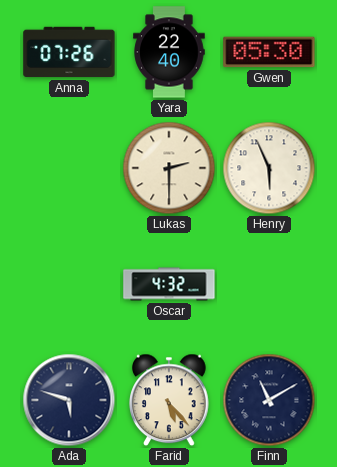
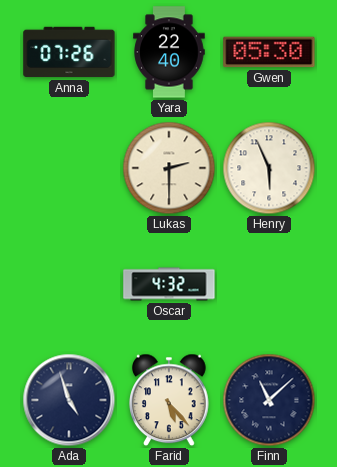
Ada: 5:48 -> 4:57 (69, 400)
Finn: 11:10 -> 11:08 (269, 400)
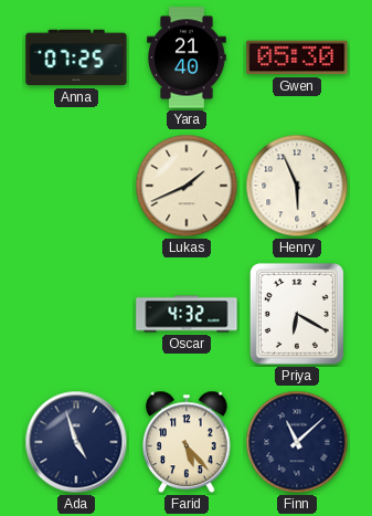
Anna: 07:26 -> 07:25 (76, 57)
Yara: 22:40 -> 21:40 (187, 57)
Lukas: 2:30 -> 1:41 (187, 186)
Priya: none -> 6:20 (297, 314)
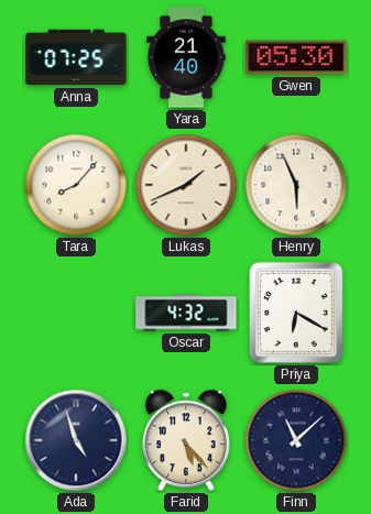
Tara: none -> 8:07 (76, 185)
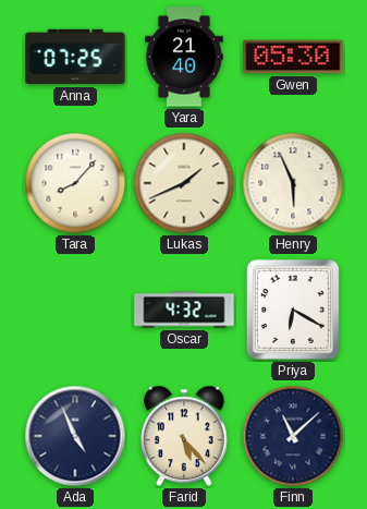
Ada: 4:57 -> 4:56 (75, 436)
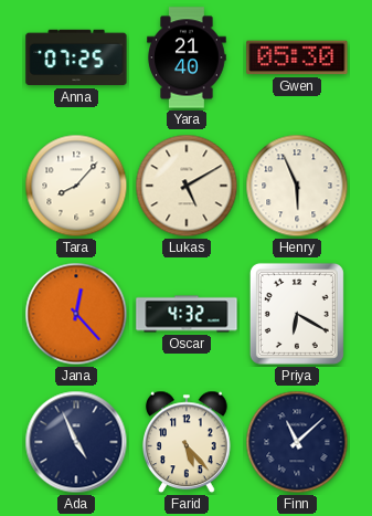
Lukas: 1:41 -> 5:10 (187, 186)
Jana: none -> 12:23 (76, 314)
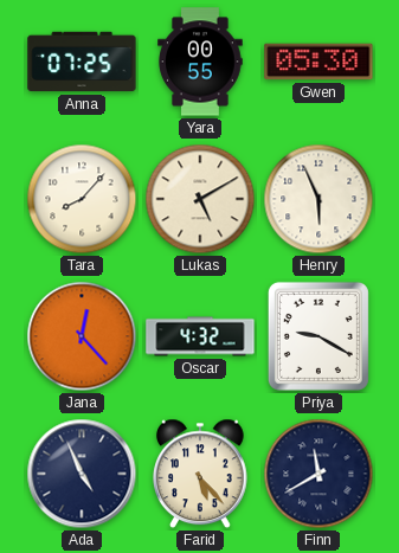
Yara: 21:40 -> 00:55 (200, 62)
Priya: 6:20 -> 9:20 (318, 336)
Finn: 11:08 -> 11:40 (318, 474)
